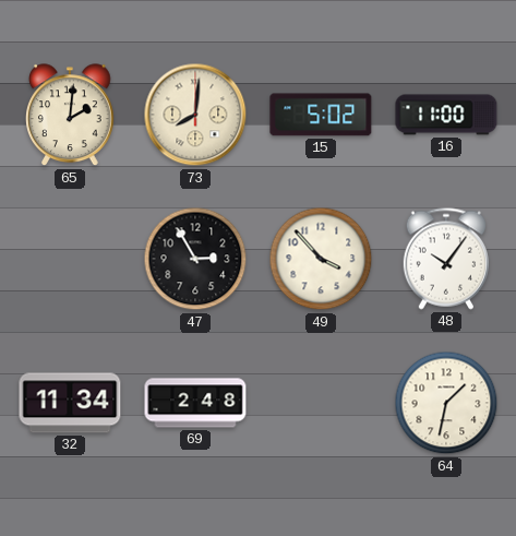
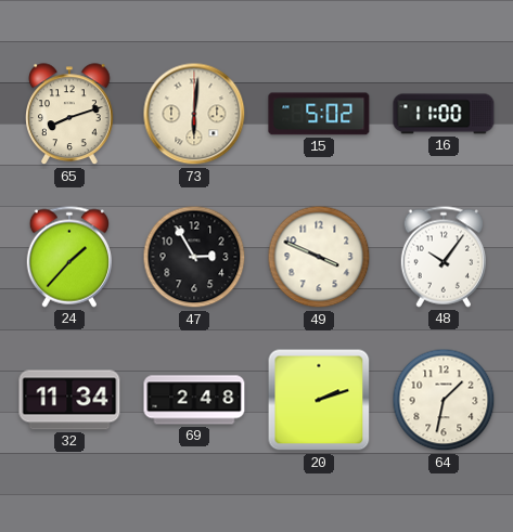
65: 2:01 -> 8:12 (70, 115)
73: 8:01 -> 6:01 (194, 114)
24: none -> 1:37 (68, 257)
49: 3:53 -> 3:49 (319, 257)
20: none -> 2:12 (319, 400)
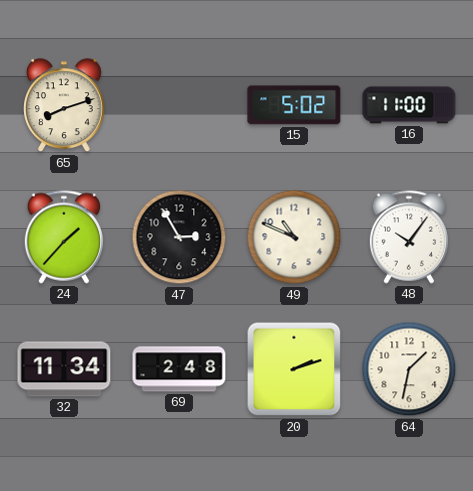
73: 6:01 -> none (194, 114)
49: 3:49 -> 10:49 (294, 237)
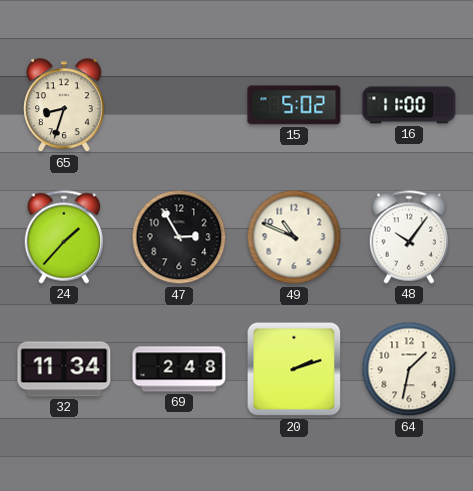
65: 8:12 -> 8:33 (65, 106)
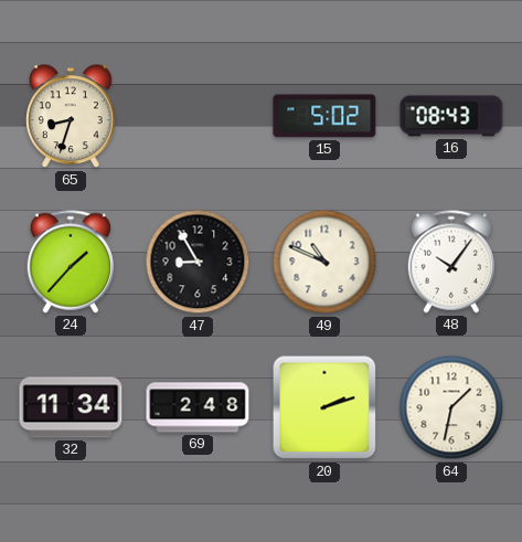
16: 11:00 -> 08:43 (451, 116)
47: 2:55 -> 8:55 (198, 262)
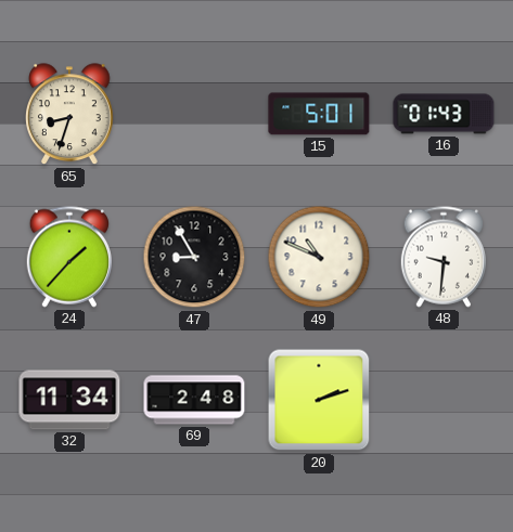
15: 5:02 -> 5:01 (319, 114)
16: 08:43 -> 01:43 (444, 114)
48: 10:06 -> 9:31 (443, 257)
64: 1:32 -> none (451, 407)
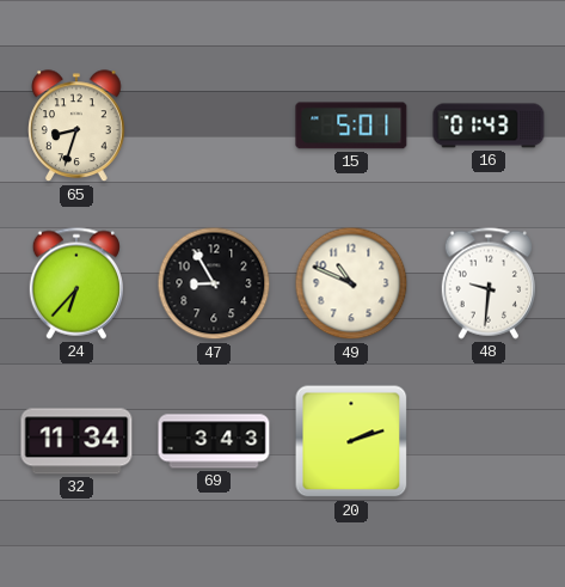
24: 1:37 -> 6:37 (75, 283)
69: 2:48 -> 3:43 (214, 441)
